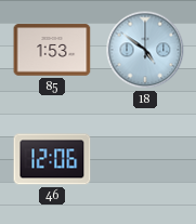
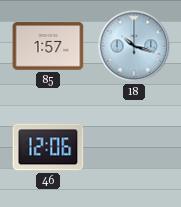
85: 1:53 -> 1:57 (48, 46)
18: 4:51 -> 10:18 (134, 46)
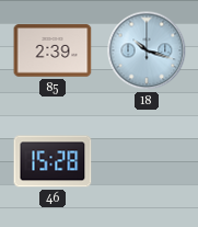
85: 1:57 -> 2:39 (53, 50)
46: 12:06 -> 15:28 (53, 161)
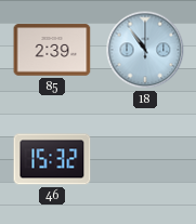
18: 10:18 -> 10:54 (145, 50)
46: 15:28 -> 15:32 (52, 159)
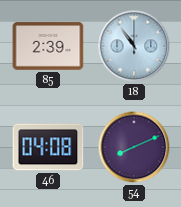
46: 15:32 -> 04:08 (48, 147)
54: none -> 8:11 (134, 147)
